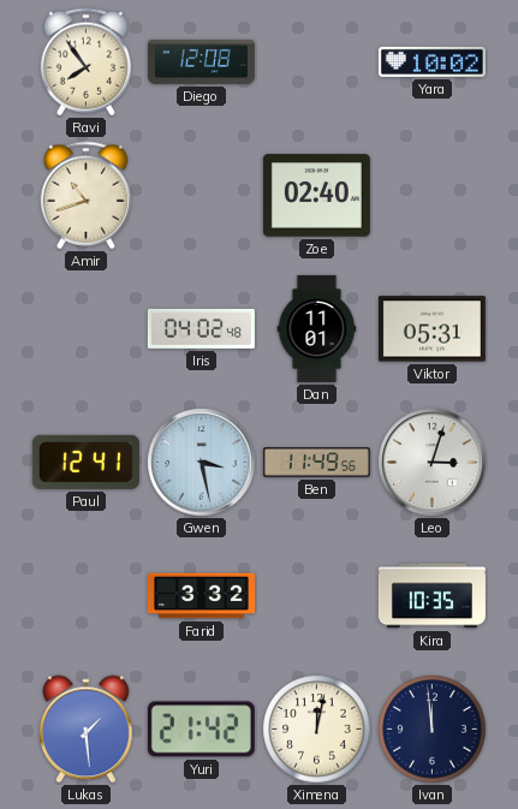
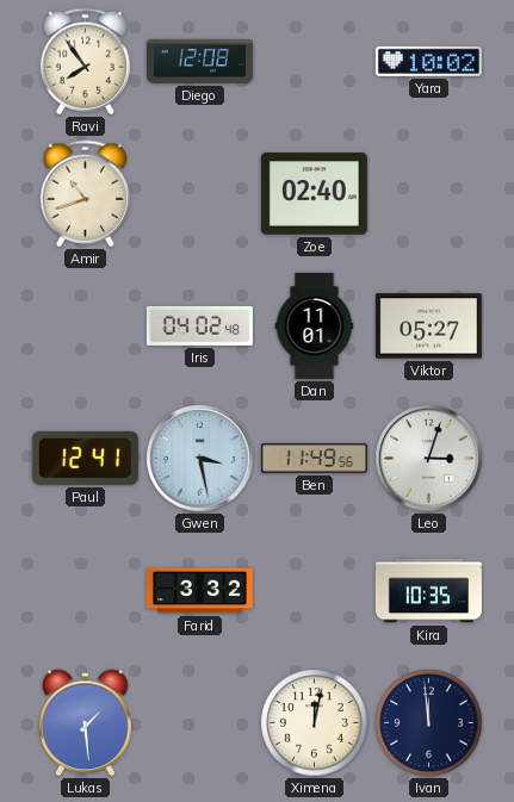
Viktor: 05:31 -> 05:27 (428, 327)
Yuri: 21:42 -> none (201, 730)
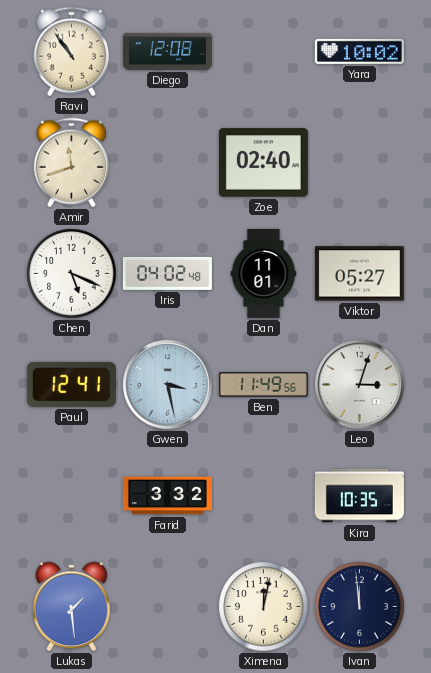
Ravi: 7:54 -> 10:54 (71, 52)
Amir: 10:42 -> 11:42 (71, 163)
Chen: none -> 5:19 (72, 274)
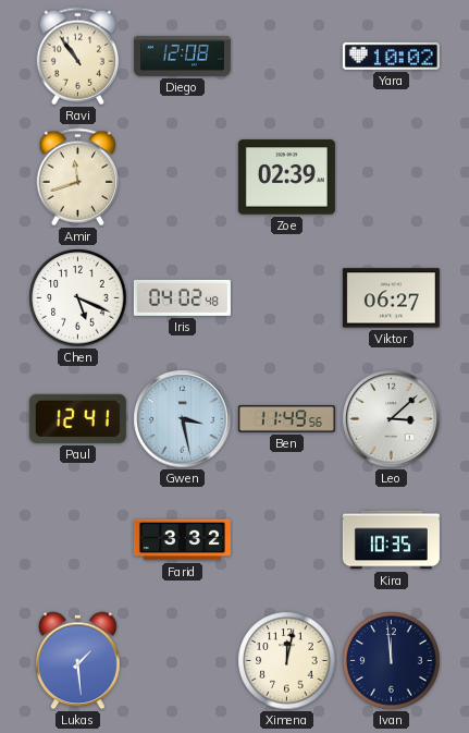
Zoe: 02:40 -> 02:39 (286, 178)
Dan: 11:01 -> none (264, 273)
Viktor: 05:27 -> 06:27 (391, 298)
Leo: 3:03 -> 3:08 (392, 419)
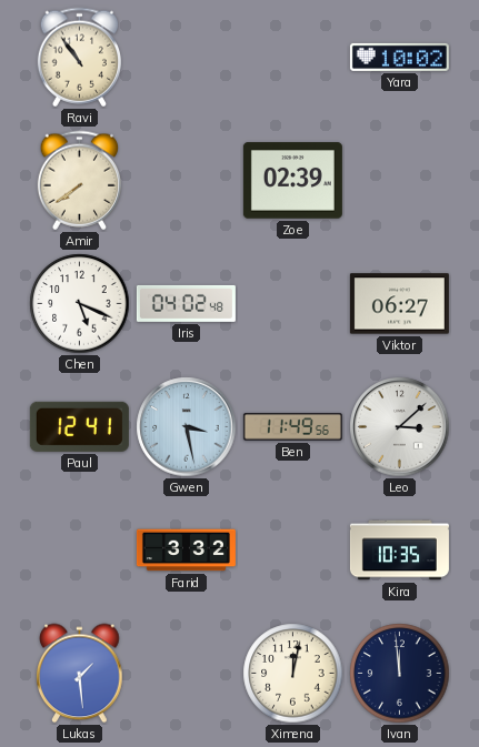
Diego: 12:08 -> none (182, 56)
Amir: 11:42 -> 7:39 (79, 181)
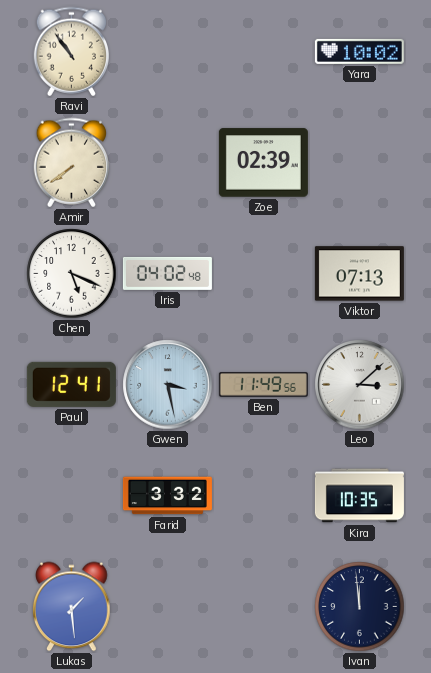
Viktor: 06:27 -> 07:13 (359, 274)
Ximena: 12:02 -> none (293, 674)
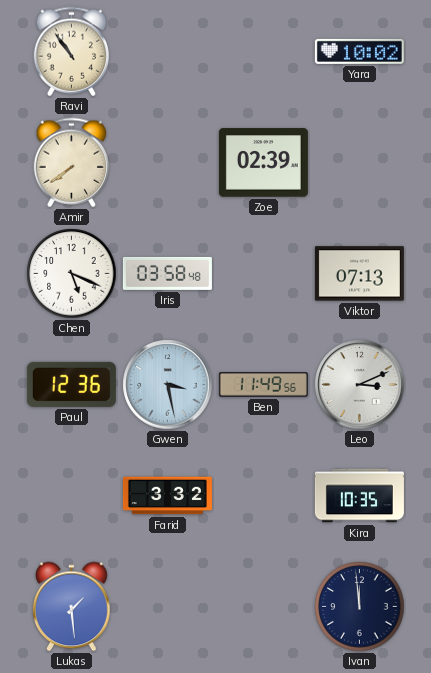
Iris: 04:02 -> 03:58 (167, 273)
Paul: 12:41 -> 12:36 (71, 384)
Leo: 3:08 -> 3:11 (360, 385)
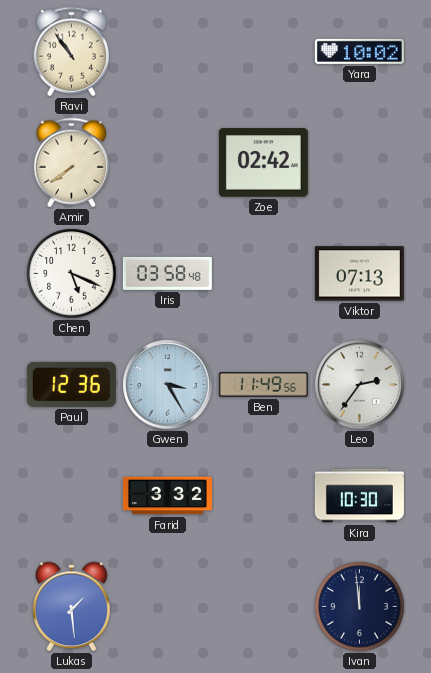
Zoe: 02:39 -> 02:42 (263, 163)
Gwen: 3:28 -> 3:25 (168, 385)
Leo: 3:11 -> 2:36 (360, 385)
Kira: 10:35 -> 10:30 (359, 496)
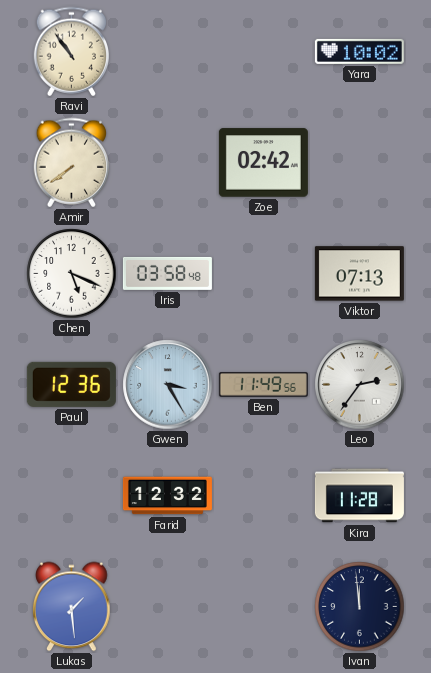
Farid: 3:32 -> 12:32 (167, 496)
Kira: 10:30 -> 11:28 (359, 496)
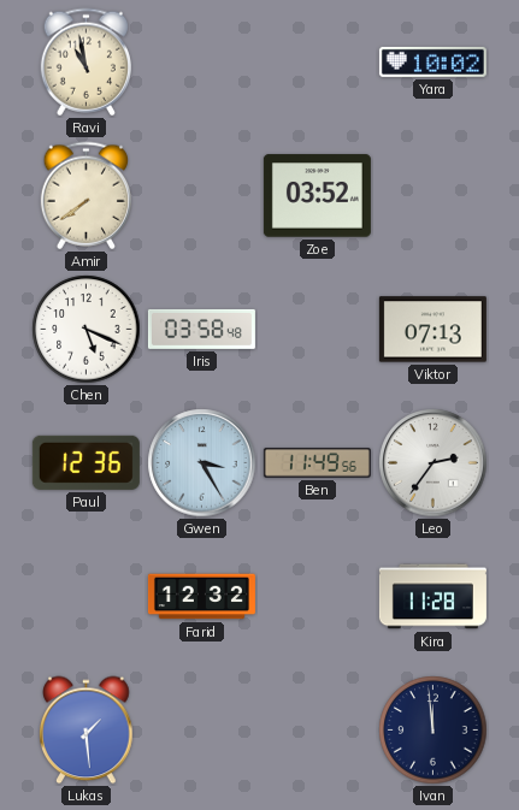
Ravi: 10:54 -> 10:58 (85, 63)
Zoe: 02:42 -> 03:52 (317, 196)
